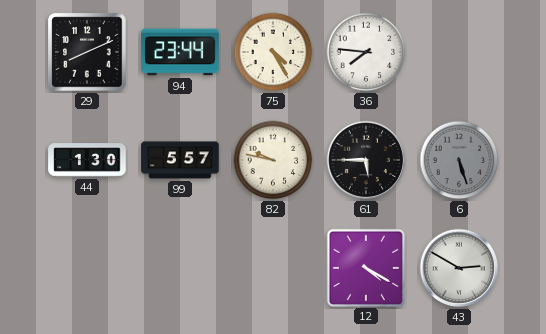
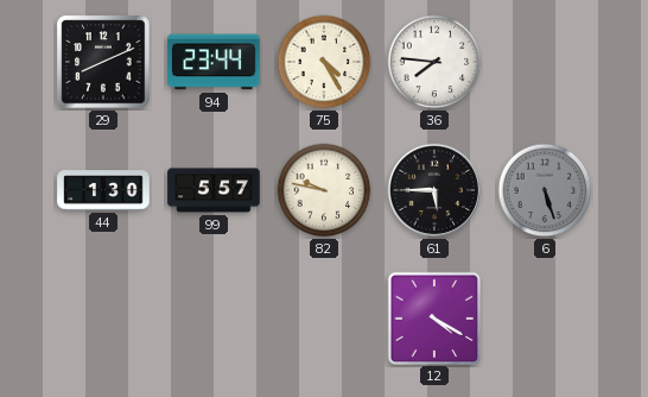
43: 2:50 -> none (459, 268)
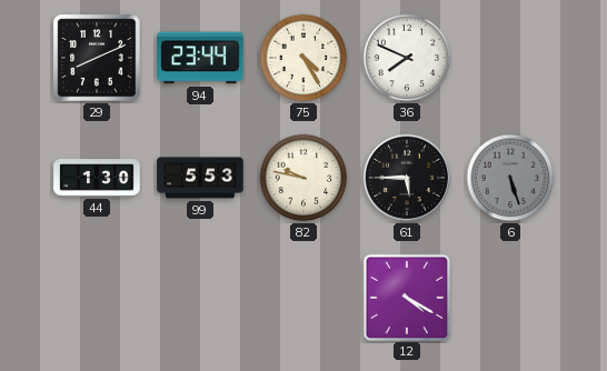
36: 7:46 -> 7:49 (407, 58)
99: 5:57 -> 5:53 (200, 178)
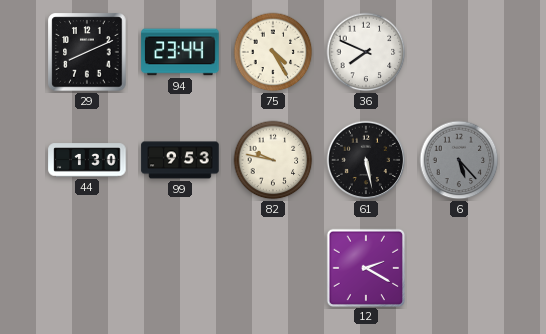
99: 5:53 -> 9:53 (180, 160)
61: 5:45 -> 5:28 (366, 160)
6: 5:27 -> 5:23 (459, 160)
12: 4:20 -> 2:20 (365, 267)
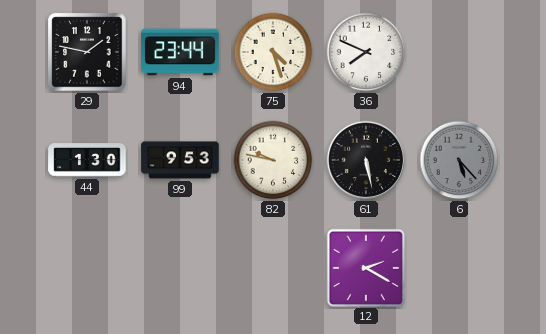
29: 8:11 -> 1:47 (87, 52)
75: 4:25 -> 4:27 (273, 52)
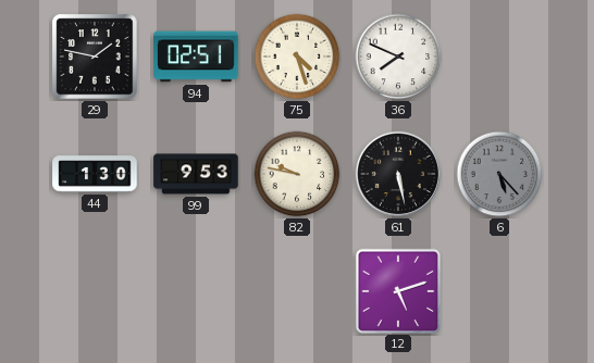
94: 23:44 -> 02:51 (196, 57)
12: 2:20 -> 5:12 (397, 290)
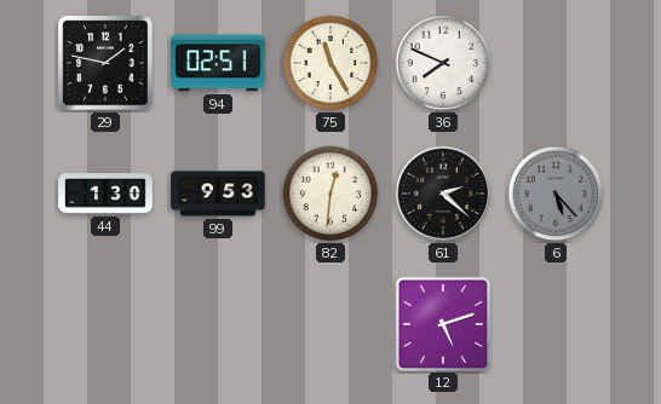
75: 4:27 -> 11:25 (330, 63)
82: 9:47 -> 12:31 (330, 194)
61: 5:28 -> 2:22 (443, 194)
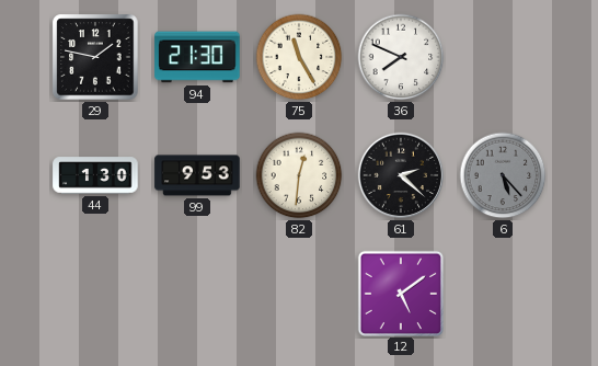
94: 02:51 -> 21:30 (197, 57)
12: 5:12 -> 5:09 (400, 293)
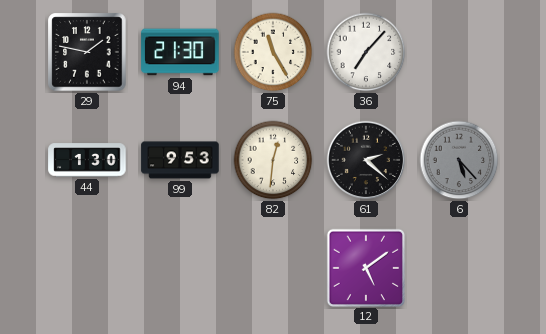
36: 7:49 -> 7:07 (366, 52)
